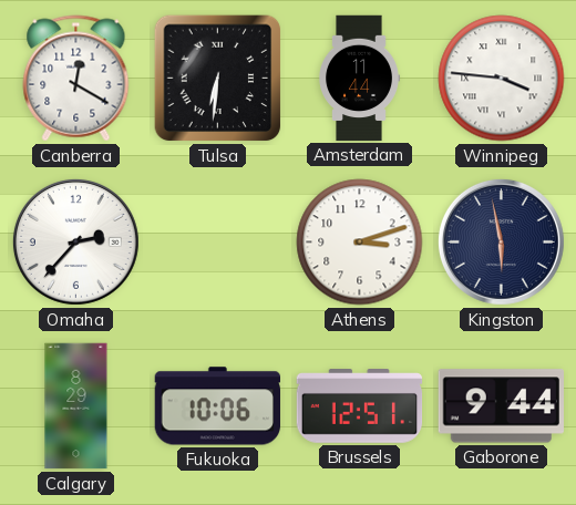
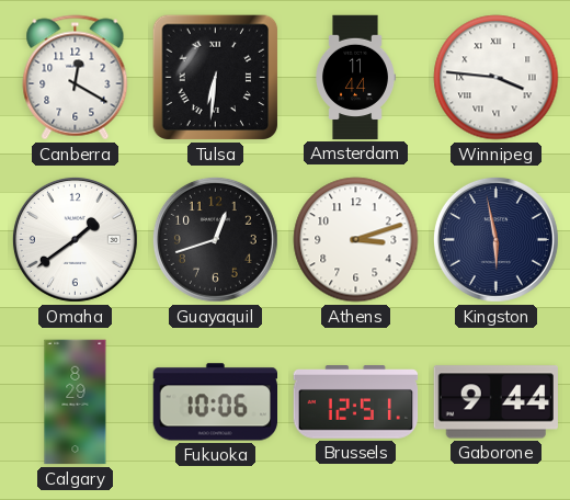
Omaha: 2:37 -> 1:39 (75, 239)
Guayaquil: none -> 12:42 (215, 239)
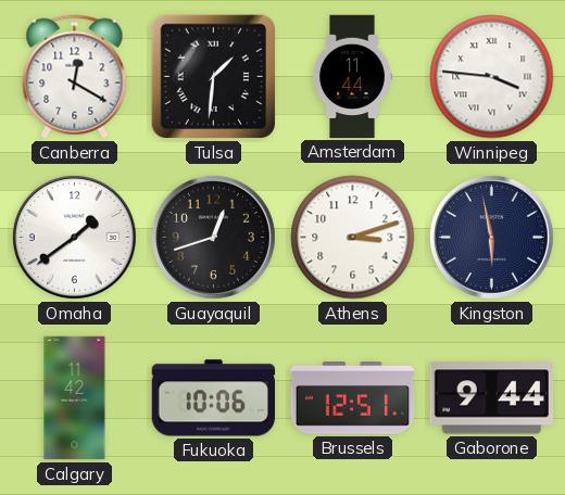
Tulsa: 6:31 -> 1:31 (214, 77)
Calgary: 8:29 -> 11:42 (75, 398)
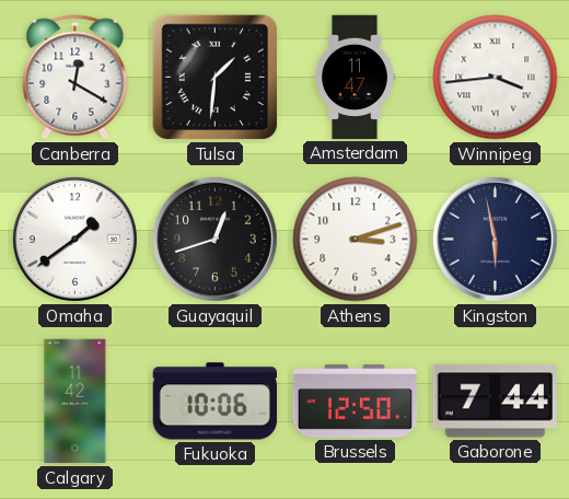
Amsterdam: 11:44 -> 11:47 (355, 78)
Winnipeg: 3:46 -> 3:44 (496, 78)
Brussels: 12:51 -> 12:50 (356, 402)
Gaborone: 9:44 -> 7:44 (495, 402)
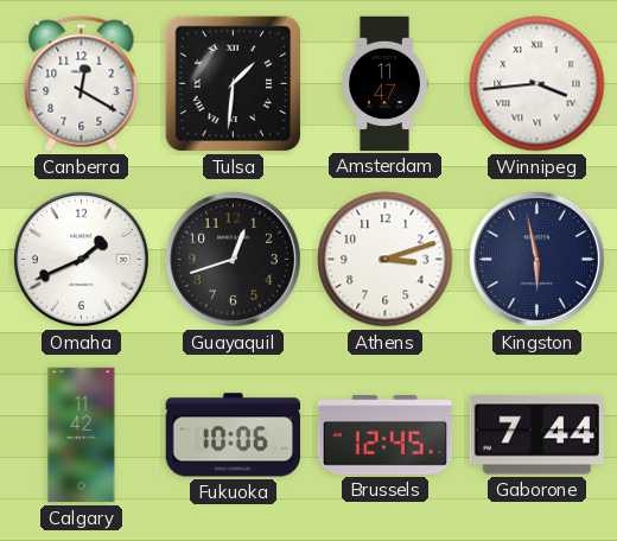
Omaha: 1:39 -> 1:41 (81, 259)
Brussels: 12:50 -> 12:45 (386, 435)
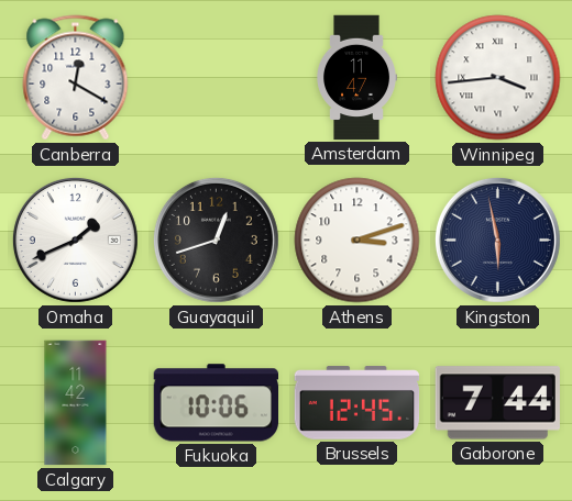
Tulsa: 1:31 -> none (234, 84)
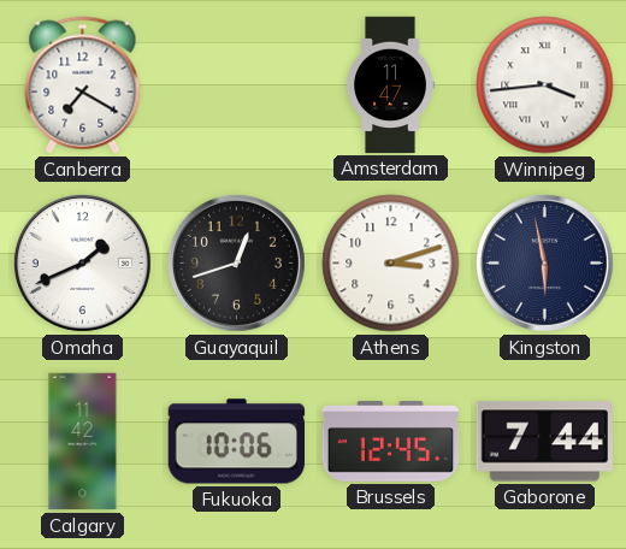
Canberra: 12:20 -> 7:20 (83, 85)
